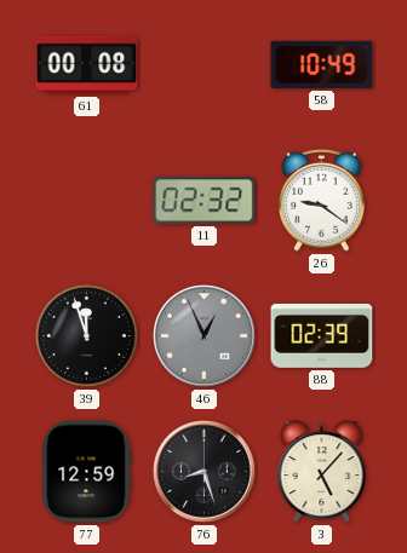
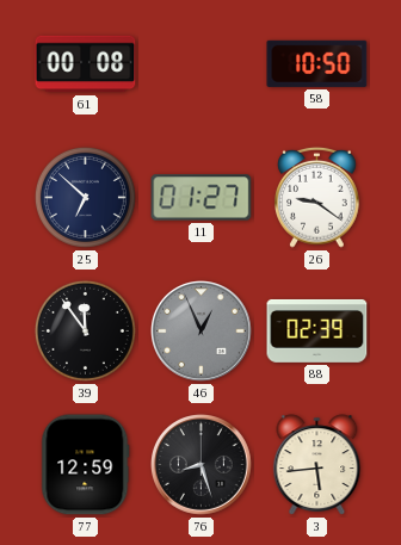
58: 10:49 -> 10:50 (317, 63)
25: none -> 6:52 (85, 197)
11: 02:32 -> 01:27 (202, 198)
39: 11:57 -> 11:54 (85, 330)
3: 5:07 -> 5:44 (317, 465)
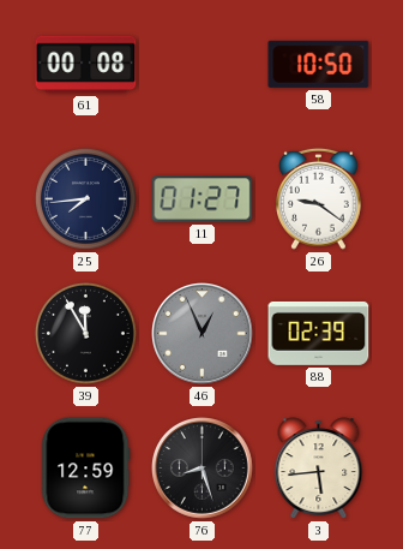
25: 6:52 -> 7:44 (85, 198)
39: 11:54 -> 11:55 (85, 333)
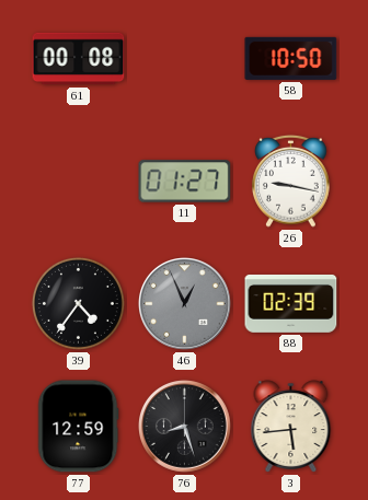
25: 7:44 -> none (85, 198)
26: 9:21 -> 9:17 (291, 181)
39: 11:55 -> 4:36 (78, 303)
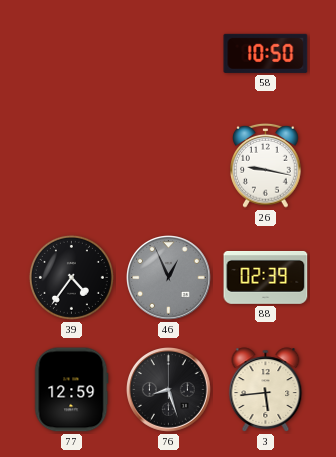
61: 00:08 -> none (79, 59)
11: 01:27 -> none (185, 182)
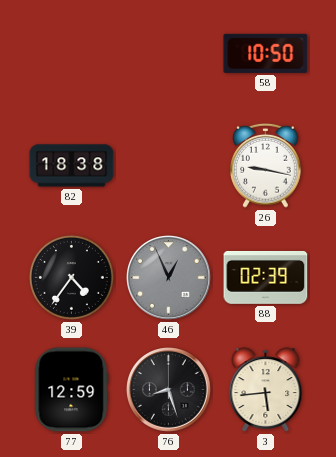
82: none -> 18:38 (72, 166)
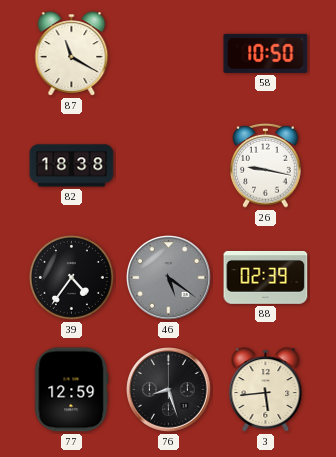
87: none -> 11:20 (72, 54)
46: 12:56 -> 5:21 (169, 278)
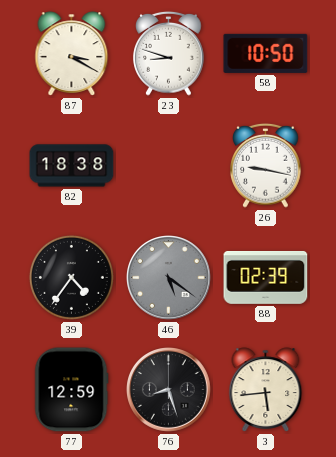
87: 11:20 -> 3:20 (72, 54)
23: none -> 8:48 (169, 53)
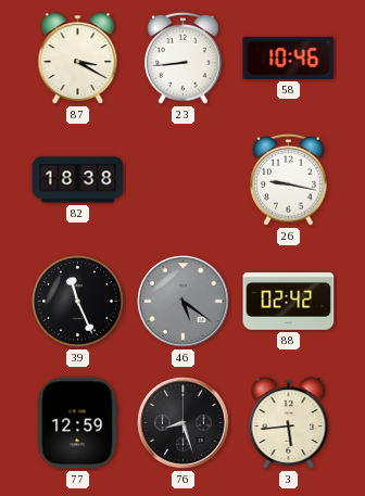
23: 8:48 -> 8:44 (184, 58)
58: 10:50 -> 10:46 (289, 58)
39: 4:36 -> 11:26 (77, 301)
88: 02:39 -> 02:42 (289, 301)
